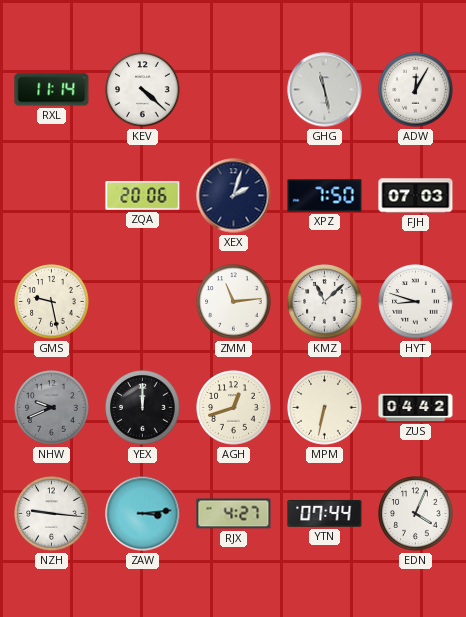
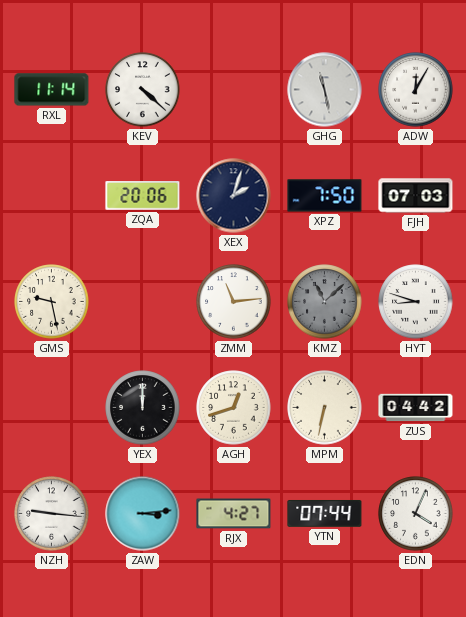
KMZ dial: white -> grey (325, 302)
NHW: 9:41 -> none (52, 408)
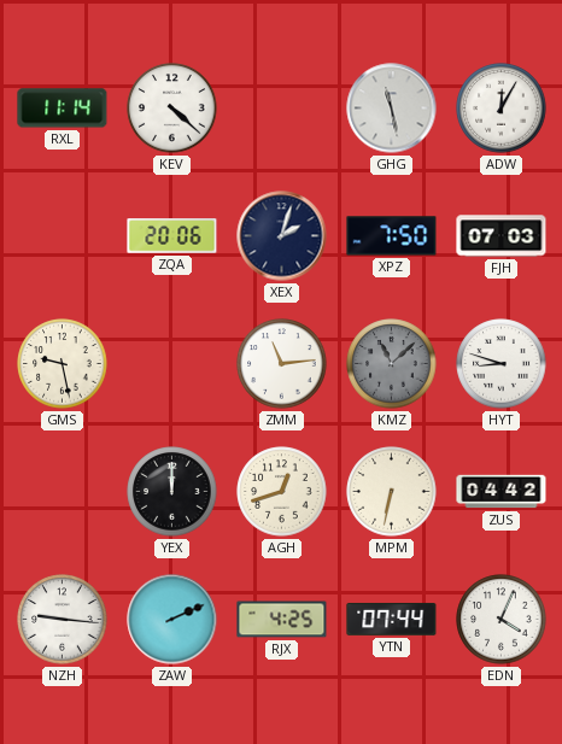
ZAW: 3:14 -> 2:11 (172, 620)
RJX: 4:27 -> 4:25 (282, 620)
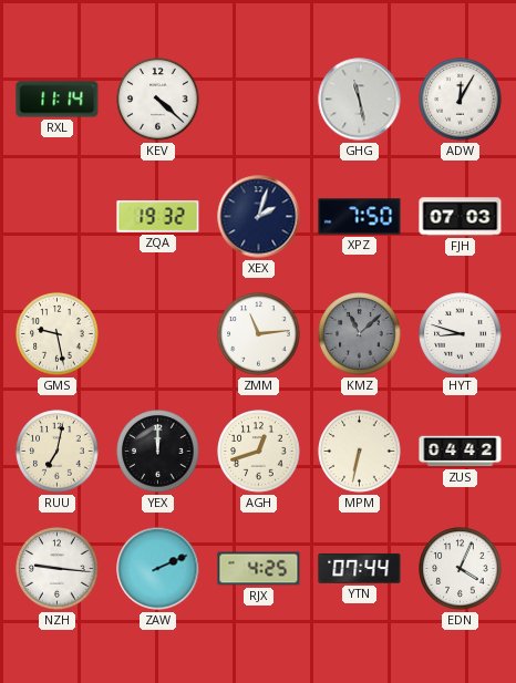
ZQA: 20:06 -> 19:32 (158, 217)
RUU: none -> 7:02 (58, 452)
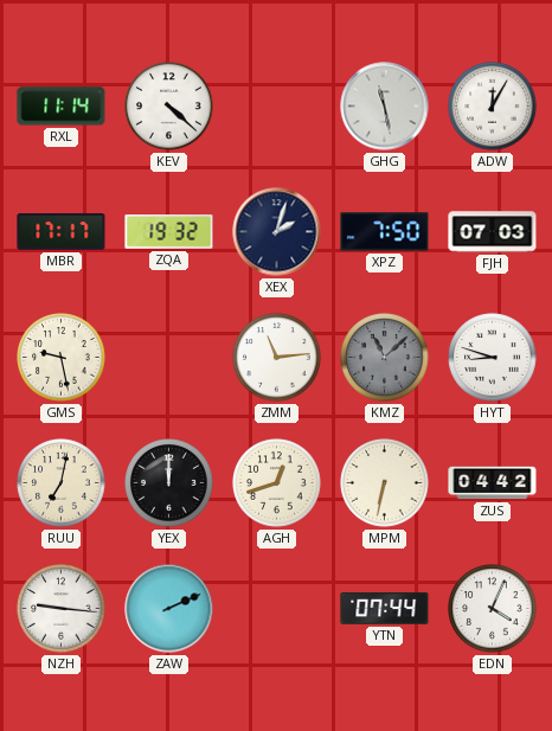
MBR: none -> 17:17 (62, 232)
RJX: 4:25 -> none (259, 569)
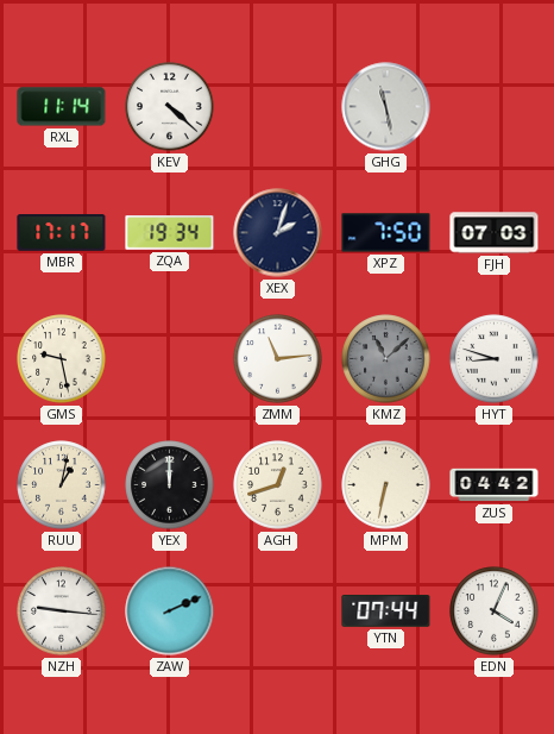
ADW: 12:05 -> none (493, 107)
ZQA: 19:32 -> 19:34 (170, 233)
RUU: 7:02 -> 1:02 (62, 485)
